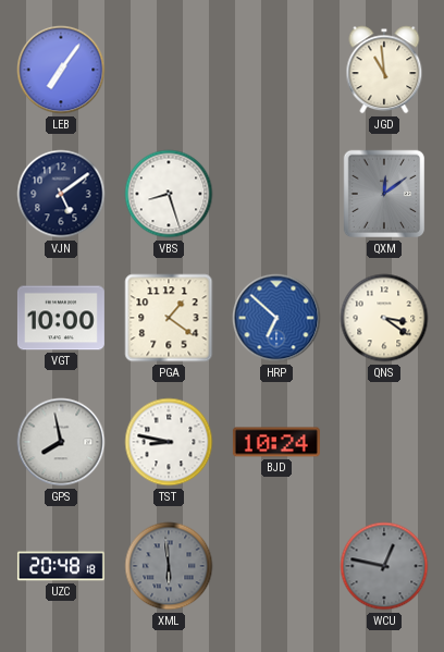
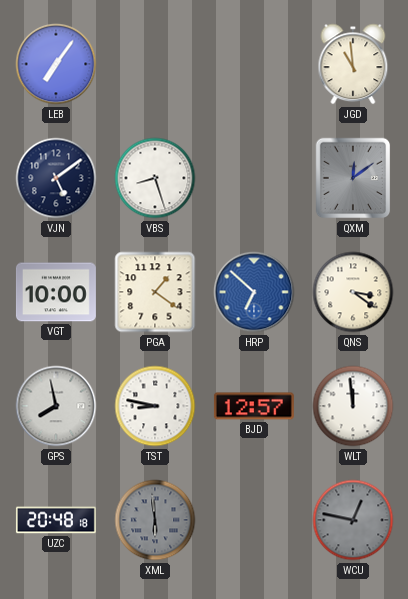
BJD: 10:24 -> 12:57 (254, 406)
WLT: none -> 11:59 (353, 406)
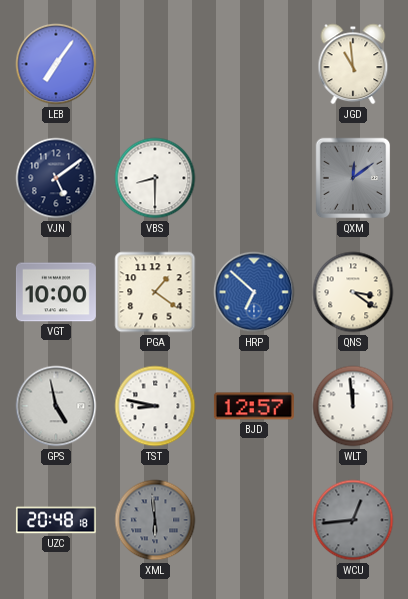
VBS: 8:27 -> 8:30 (155, 178)
GPS: 7:58 -> 4:58 (56, 406)
WCU: 12:47 -> 12:44 (353, 520)
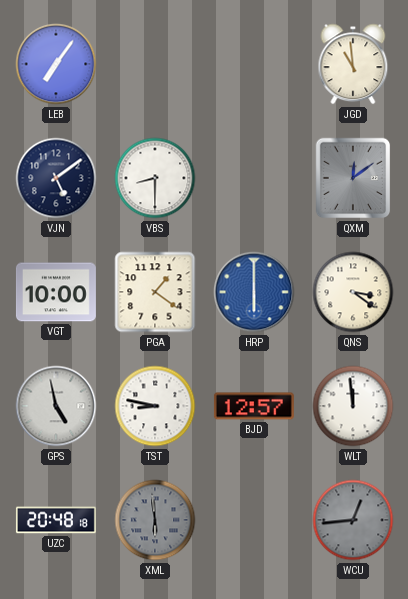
HRP: 6:52 -> 6:00 (254, 292)
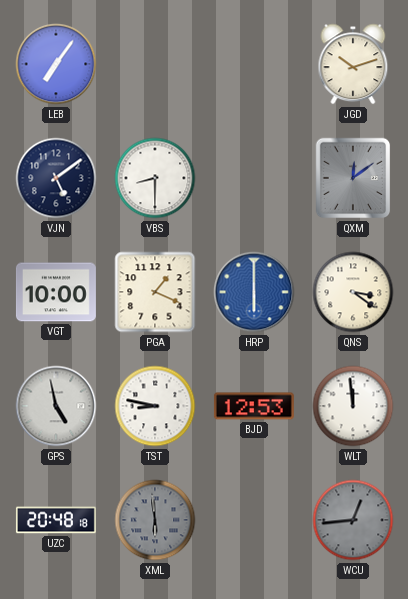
JGD: 10:59 -> 10:12 (353, 64)
PGA: 1:21 -> 1:19 (155, 292)
BJD: 12:57 -> 12:53 (254, 406)
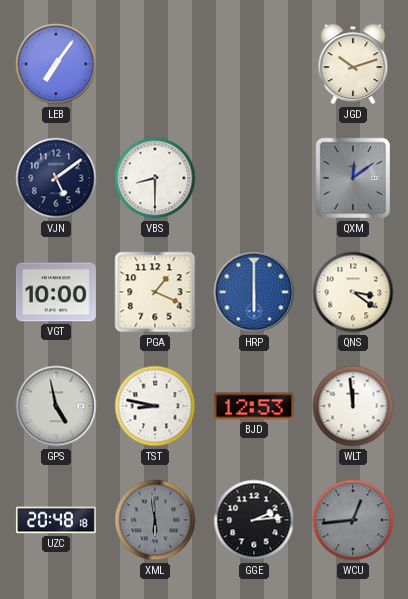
GGE: none -> 2:14 (254, 520)
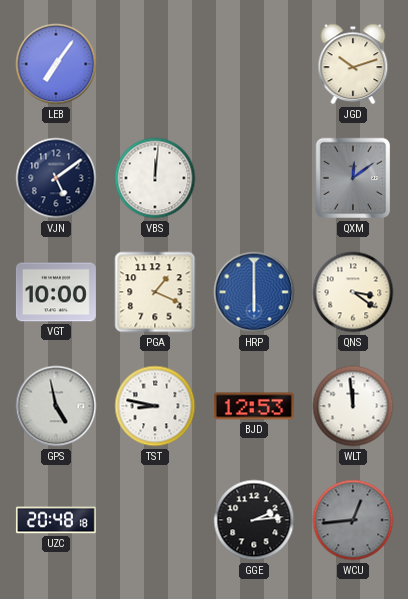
VBS: 8:30 -> 12:01 (155, 178)
XML: 5:59 -> none (155, 520)
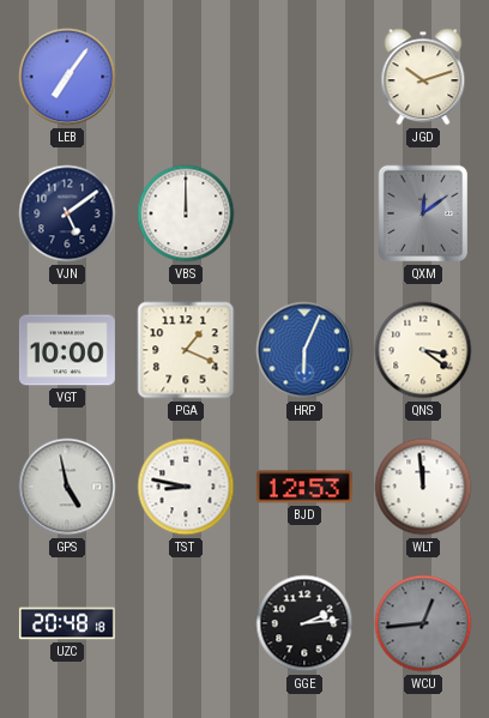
VBS: 12:01 -> 12:00 (186, 213)
HRP: 6:00 -> 6:04 (304, 350)
